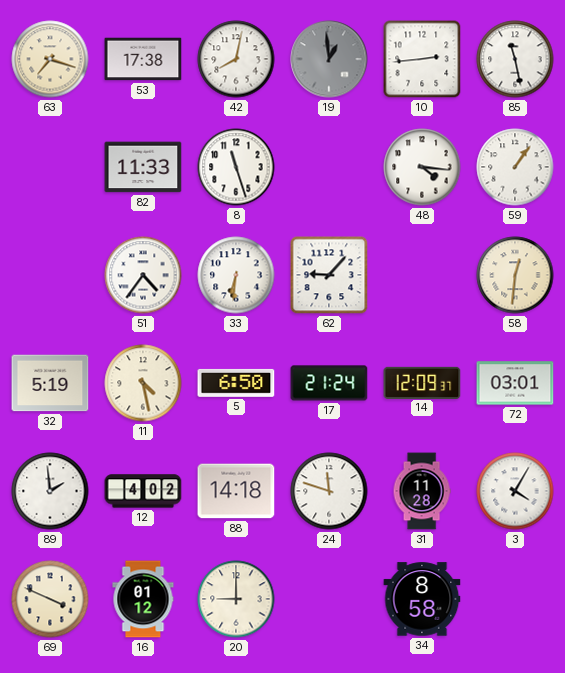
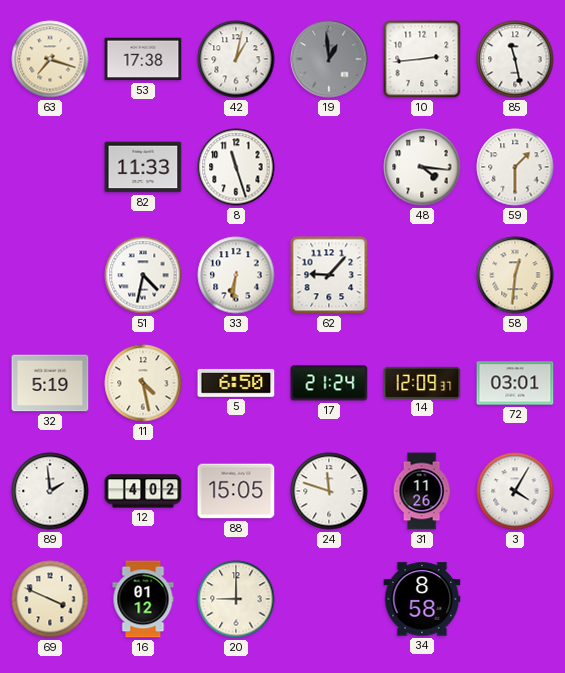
42: 8:02 -> 1:02 (236, 59)
59: 1:06 -> 1:30 (515, 167)
51: 4:36 -> 4:32 (143, 275)
88: 14:18 -> 15:05 (236, 491)
31: 11:28 -> 11:26 (422, 491)
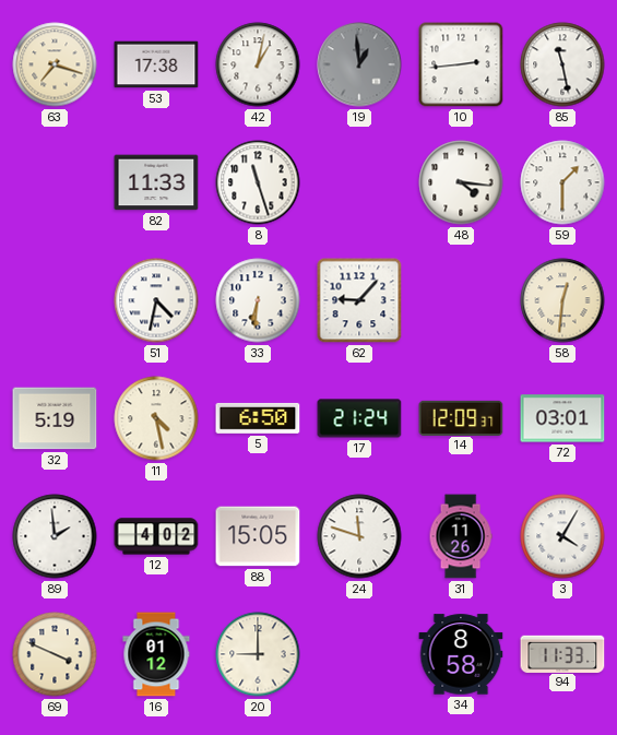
94: none -> 11:33 (562, 653)
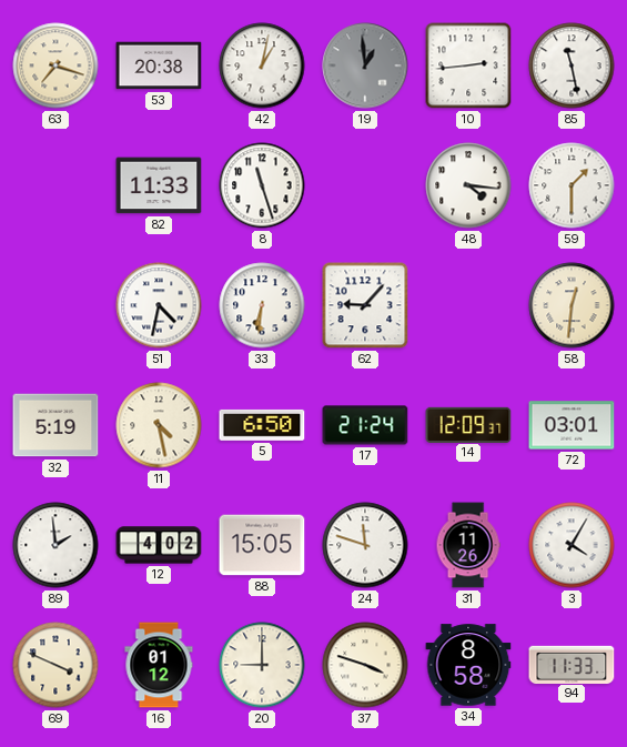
53: 17:38 -> 20:38 (159, 65)
37: none -> 3:48 (365, 665)
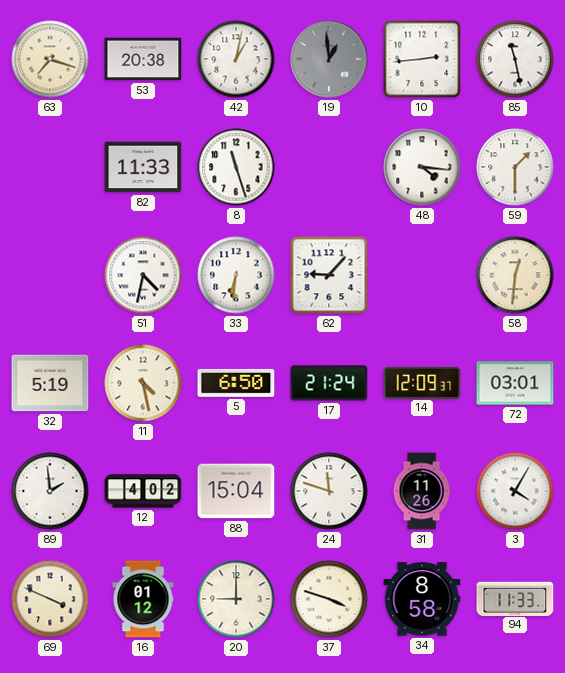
88: 15:05 -> 15:04 (236, 491)
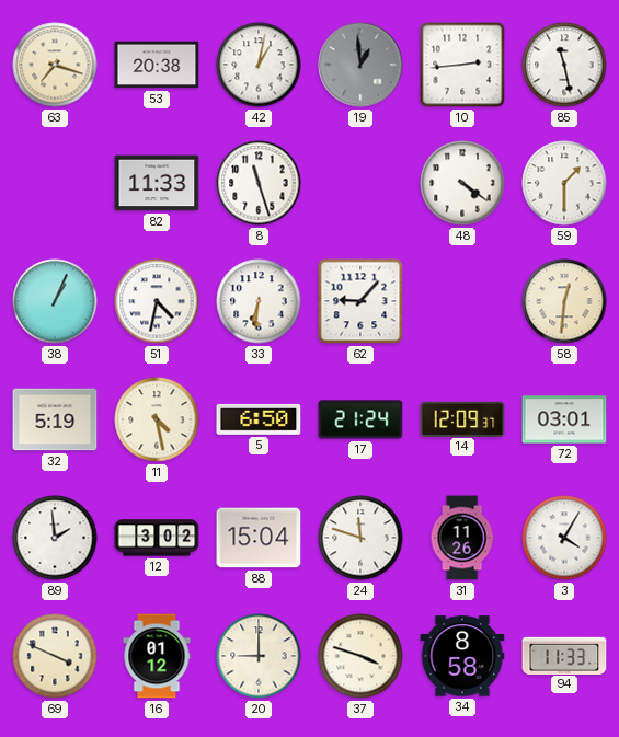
48: 4:16 -> 4:21 (462, 183)
38: none -> 1:04 (55, 301)
12: 4:02 -> 3:02 (157, 538)
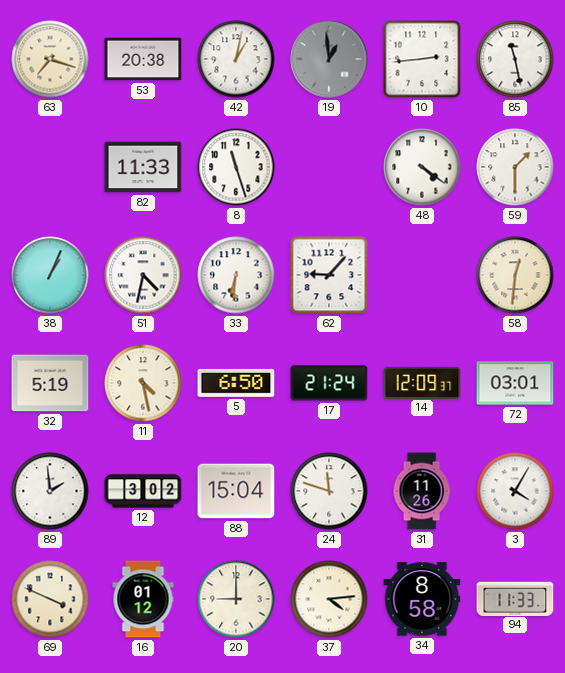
37: 3:48 -> 4:14 (329, 599)
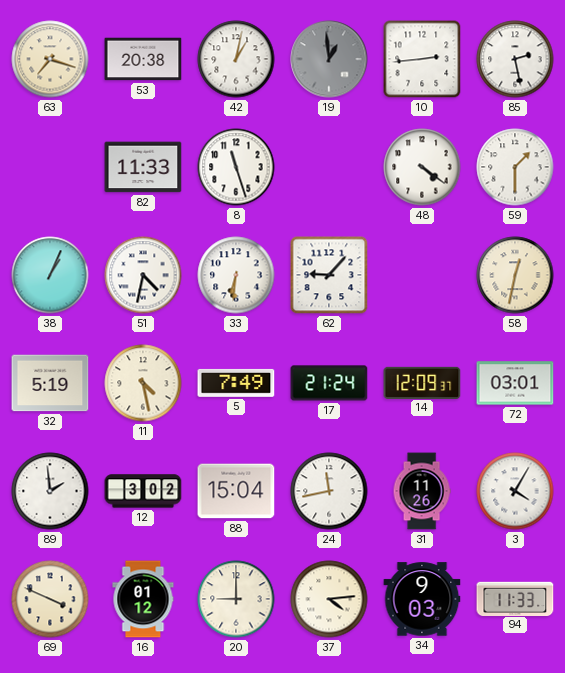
85: 11:28 -> 2:28 (515, 59)
58: 12:31 -> 12:32 (515, 275)
5: 6:50 -> 7:49 (236, 383)
24: 11:48 -> 11:43 (329, 491)
34: 8:58 -> 9:03 (422, 599)
